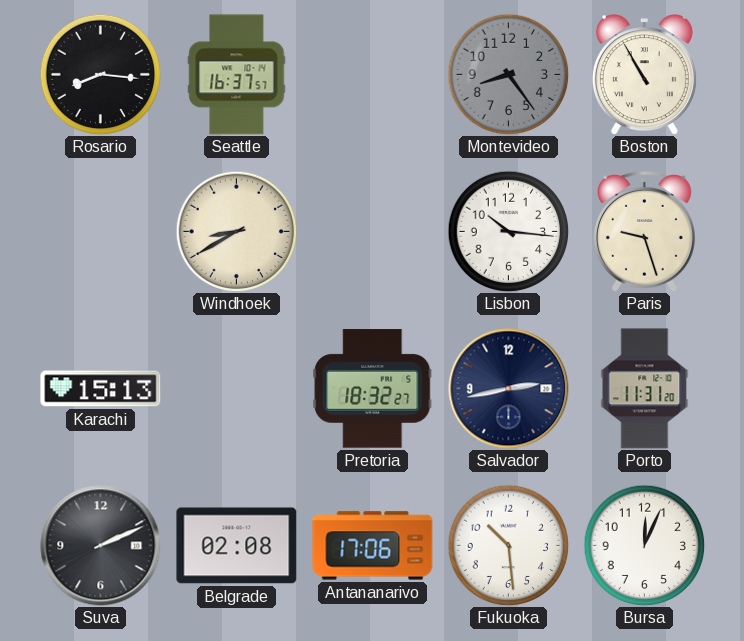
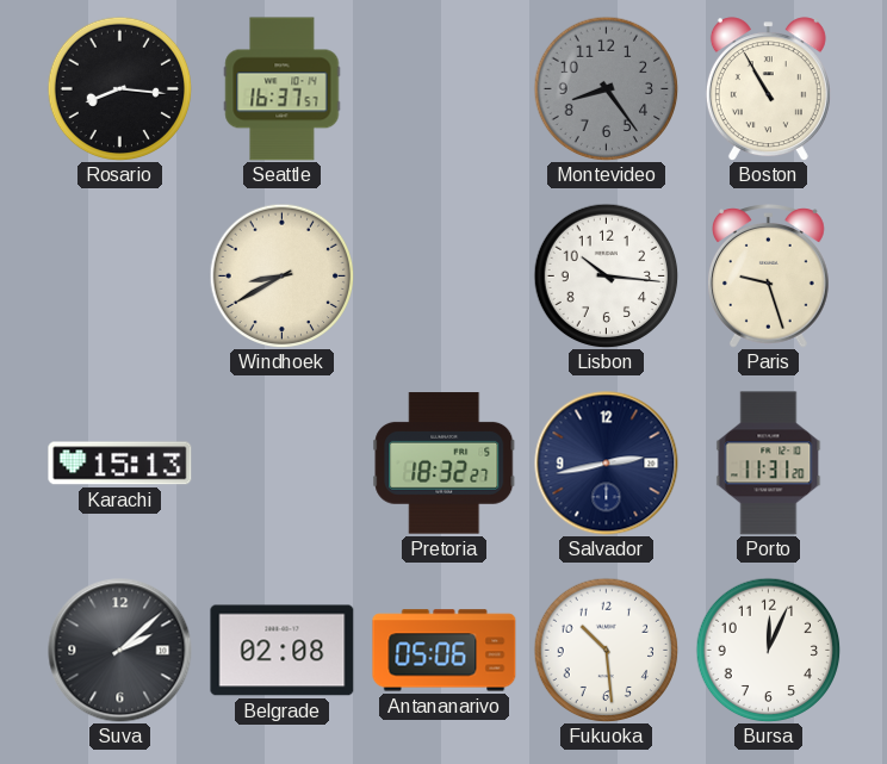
Suva: 2:11 -> 2:08 (120, 651)
Antananarivo: 17:06 -> 05:06 (445, 651)
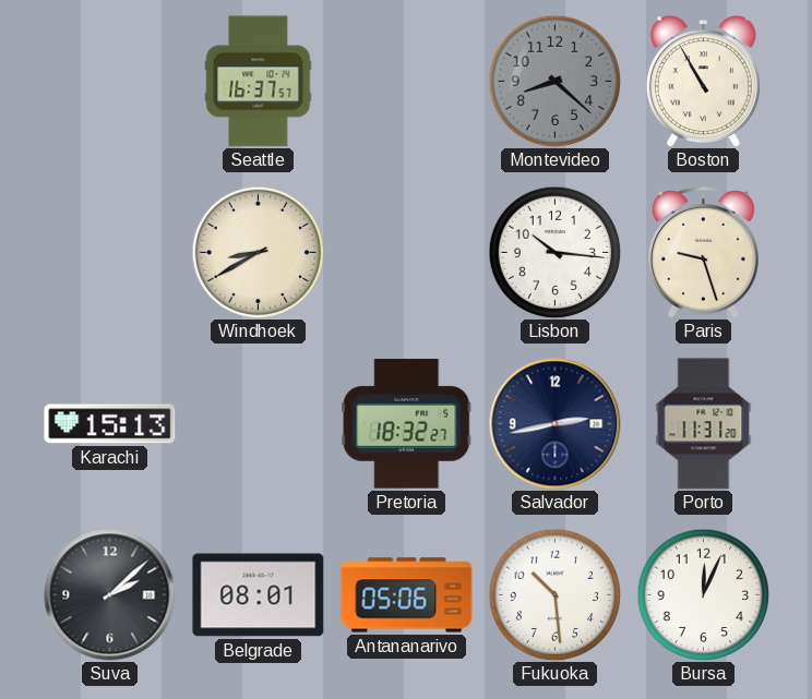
Rosario: 8:16 -> none (119, 88)
Montevideo: 8:24 -> 8:22 (554, 81)
Belgrade: 02:08 -> 08:01 (259, 595)
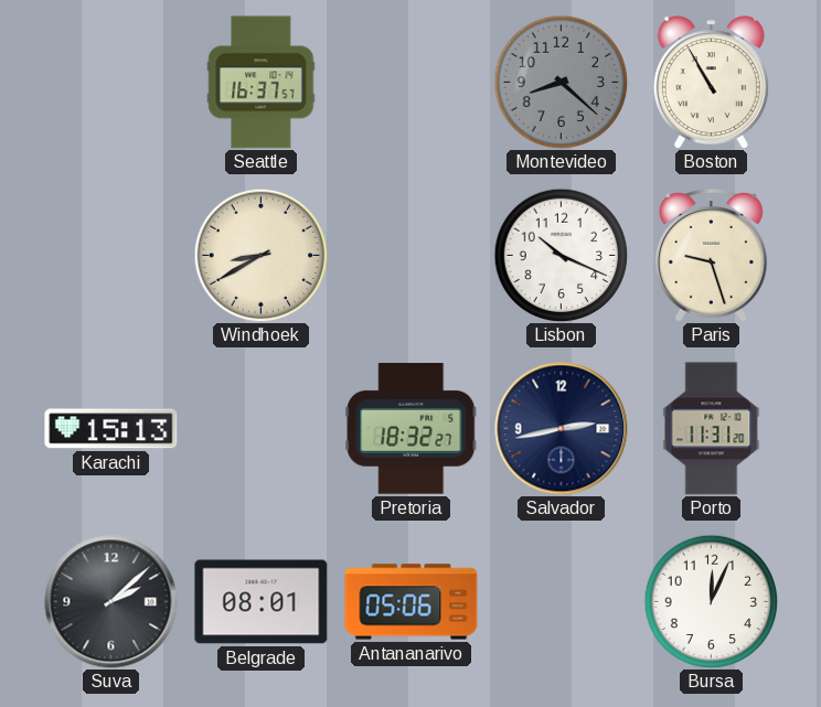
Lisbon: 10:16 -> 10:19 (561, 255)
Fukuoka: 10:29 -> none (554, 594)
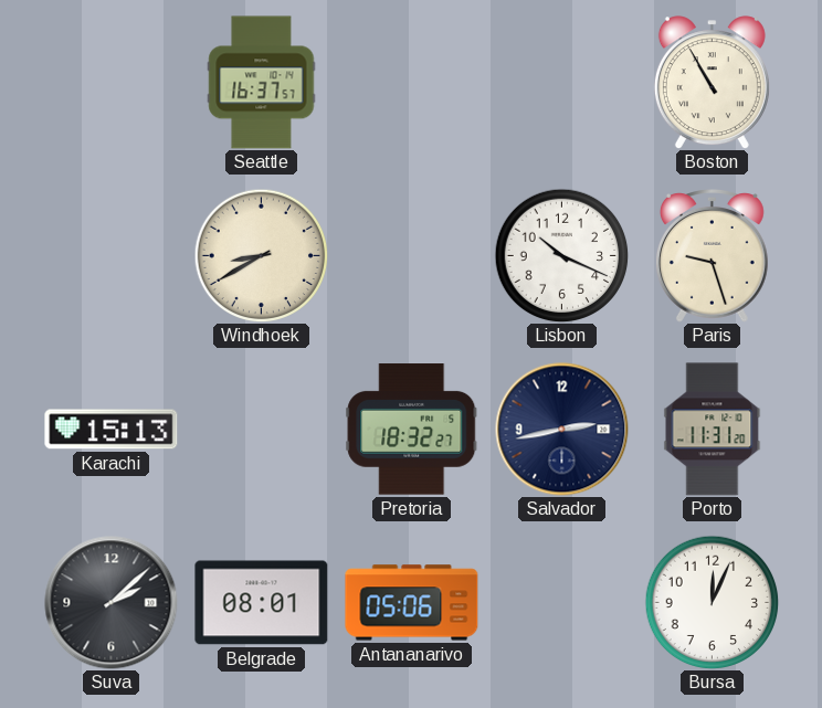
Montevideo: 8:22 -> none (561, 82)
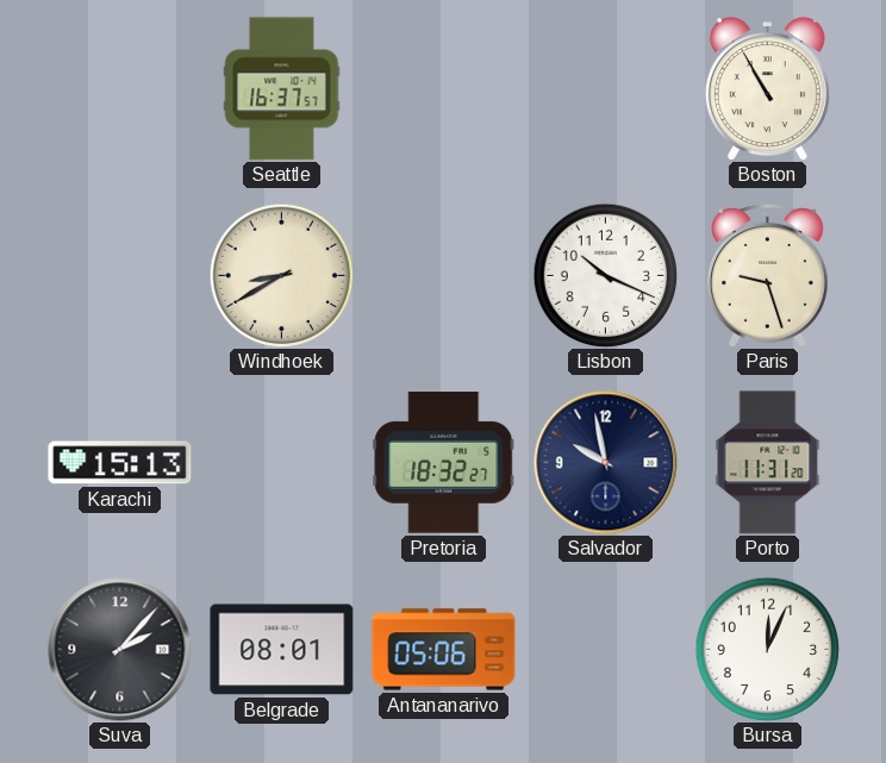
Salvador: 2:43 -> 9:58 (606, 463)
Suva: 2:08 -> 2:07 (120, 650)
